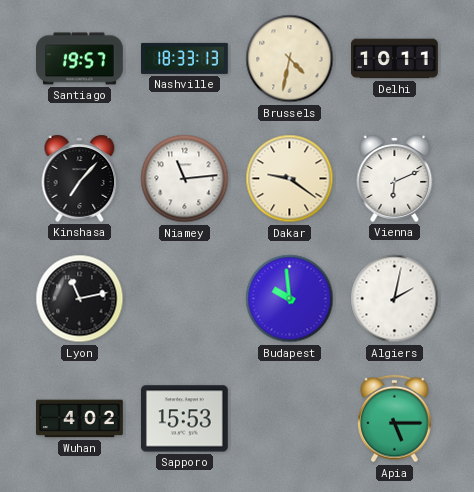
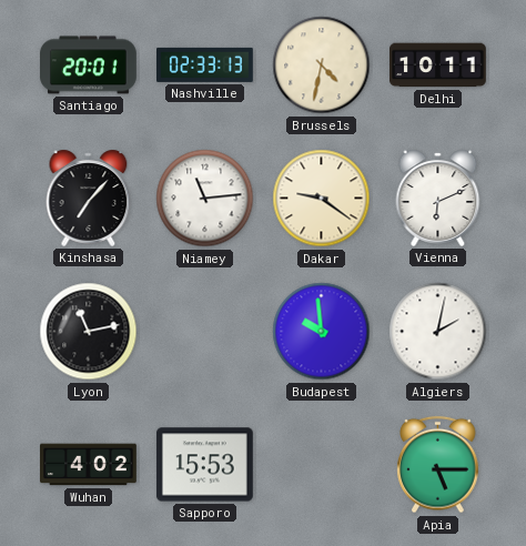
Santiago: 19:57 -> 20:01 (89, 65)
Nashville: 18:33 -> 02:33 (205, 64)
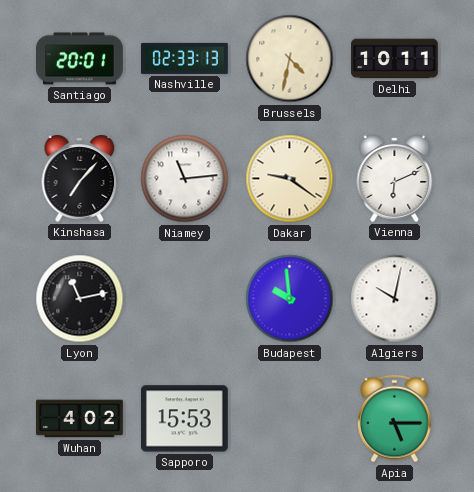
Algiers: 2:02 -> 10:02 (395, 299)
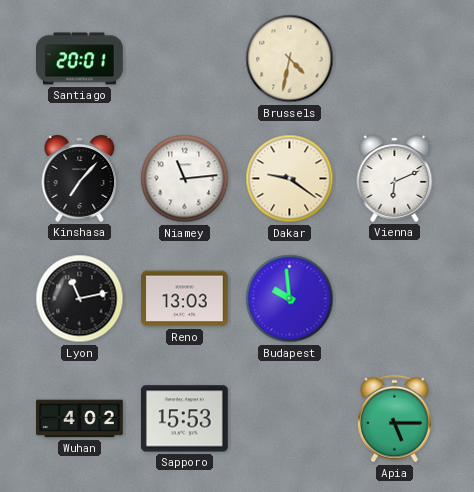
Nashville: 02:33 -> none (185, 58)
Delhi: 10:11 -> none (395, 59)
Reno: none -> 13:03 (185, 299)
Algiers: 10:02 -> none (395, 299)
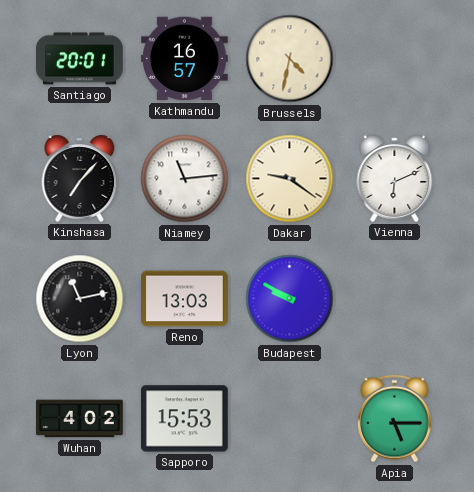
Kathmandu: none -> 16:57 (185, 59)
Budapest: 9:59 -> 9:50 (290, 299)
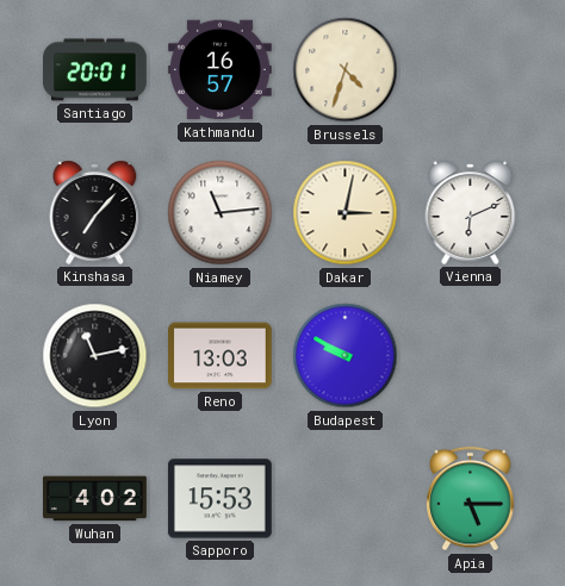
Brussels: 4:32 -> 4:33 (346, 70)
Dakar: 9:21 -> 3:02 (346, 213)
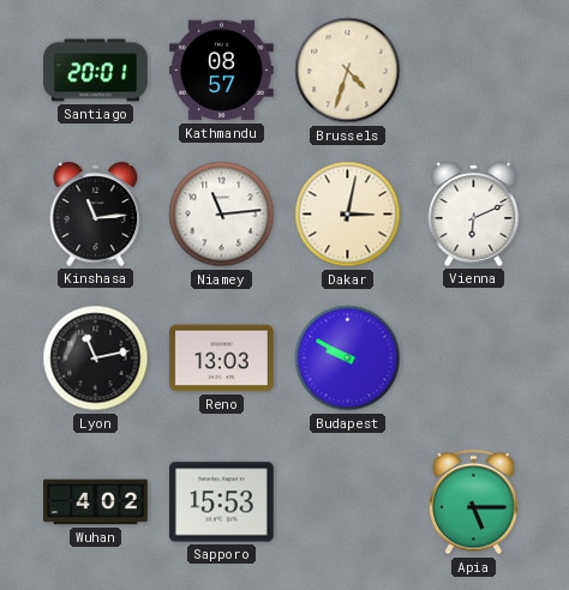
Kathmandu: 16:57 -> 08:57 (222, 71)
Kinshasa: 7:07 -> 11:14 (96, 213)
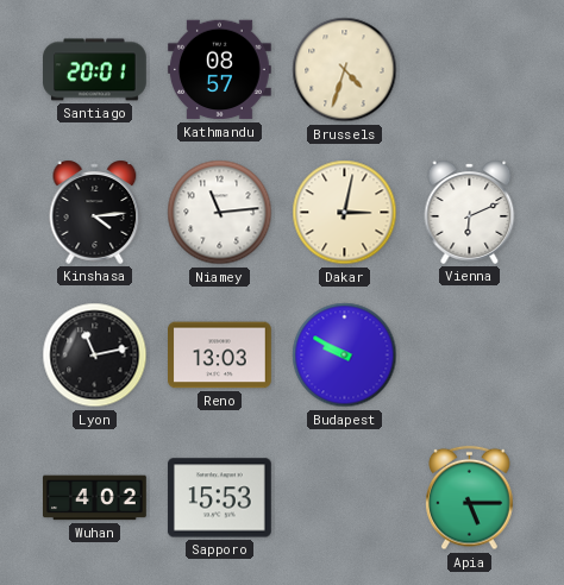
Kinshasa: 11:14 -> 4:14 (95, 212)
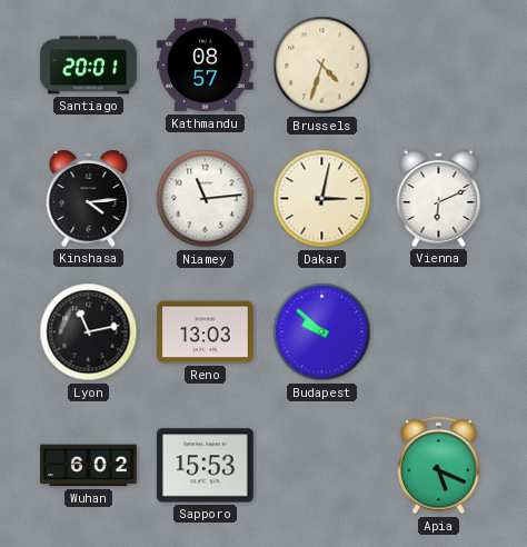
Budapest: 9:50 -> 9:52 (322, 332)
Wuhan: 4:02 -> 6:02 (89, 466)
Apia: 5:15 -> 5:19 (439, 466)
